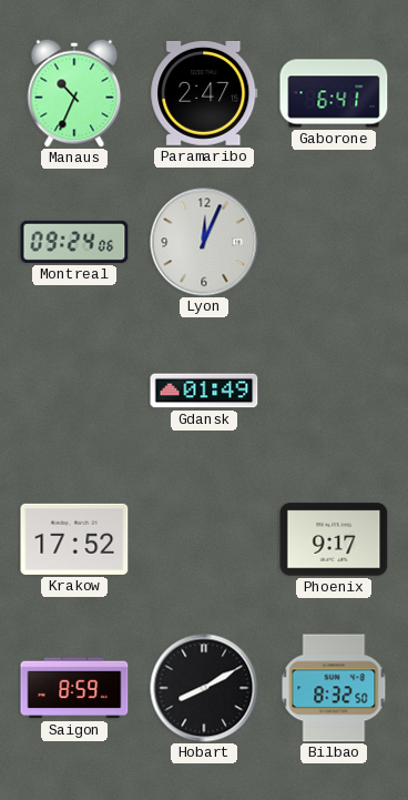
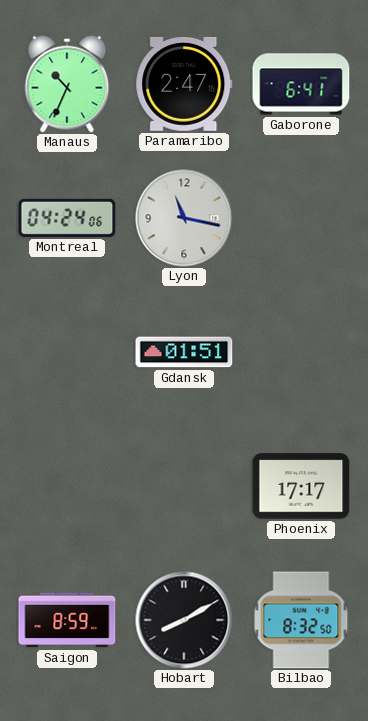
Montreal: 09:24 -> 04:24 (67, 218)
Lyon: 12:04 -> 11:17 (184, 218)
Gdansk: 01:49 -> 01:51 (184, 352)
Krakow: 17:52 -> none (74, 539)
Phoenix: 9:17 -> 17:17 (301, 486)
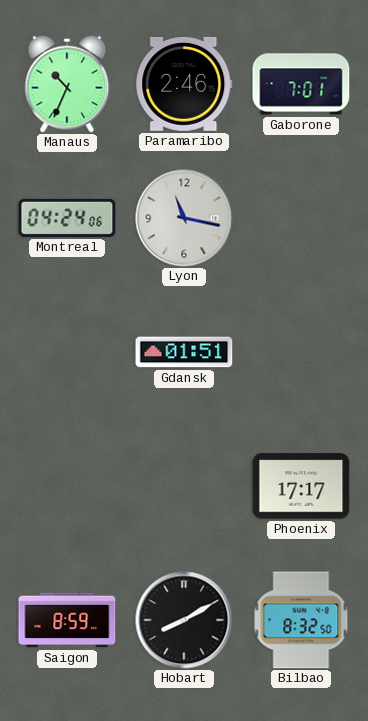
Paramaribo: 2:47 -> 2:46 (184, 84)
Gaborone: 6:41 -> 7:01 (301, 84)
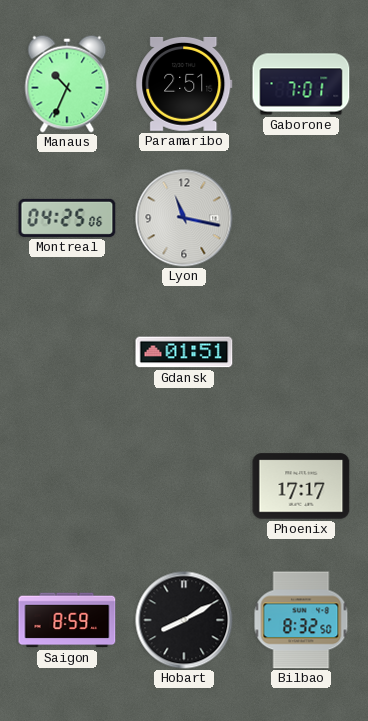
Paramaribo: 2:46 -> 2:51 (184, 84)
Montreal: 04:24 -> 04:25 (67, 218)
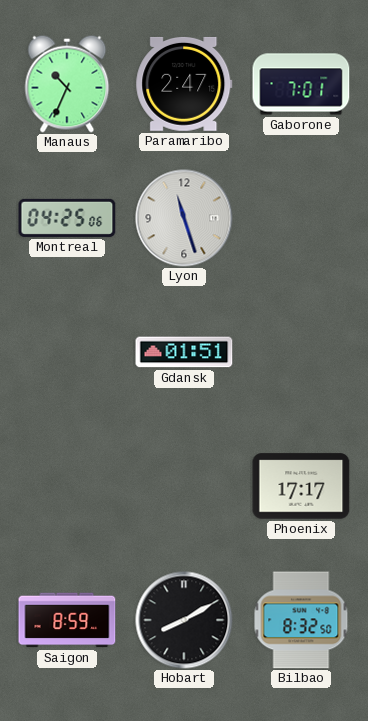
Paramaribo: 2:51 -> 2:47 (184, 84)
Lyon: 11:17 -> 11:27 (184, 218)
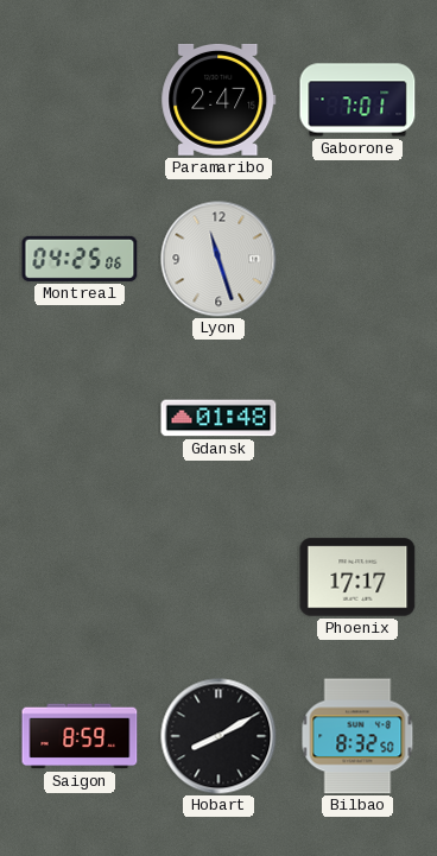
Manaus: 10:34 -> none (67, 84)
Gdansk: 01:51 -> 01:48 (218, 418)
